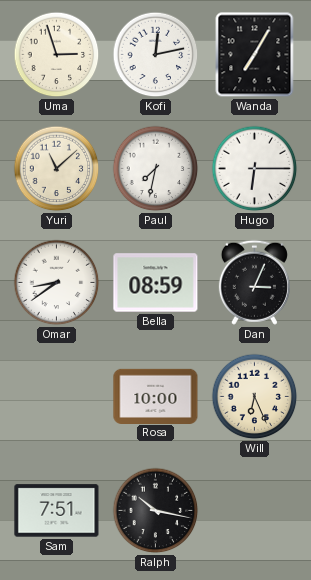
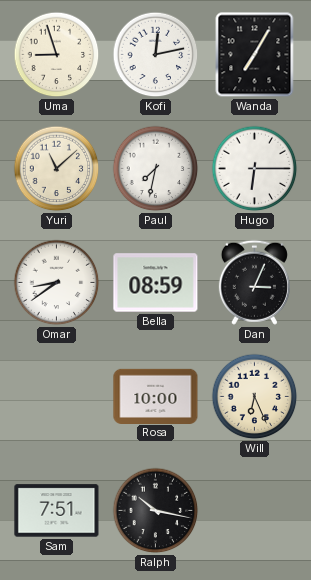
Uma: 2:57 -> 8:57 (57, 55)
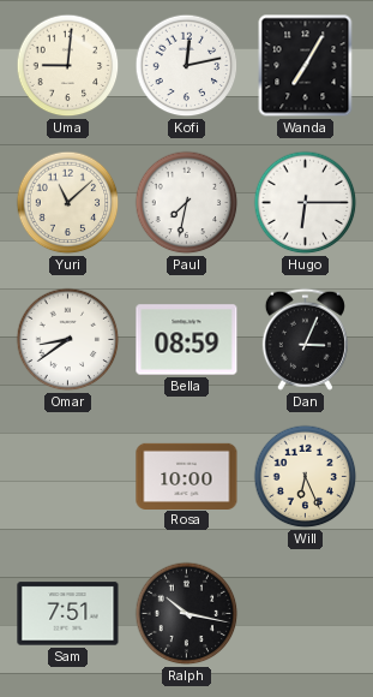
Uma: 8:57 -> 9:01 (68, 66)
